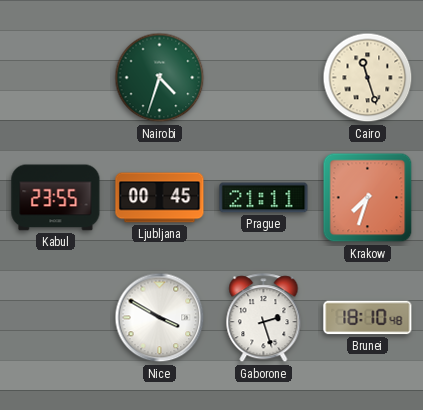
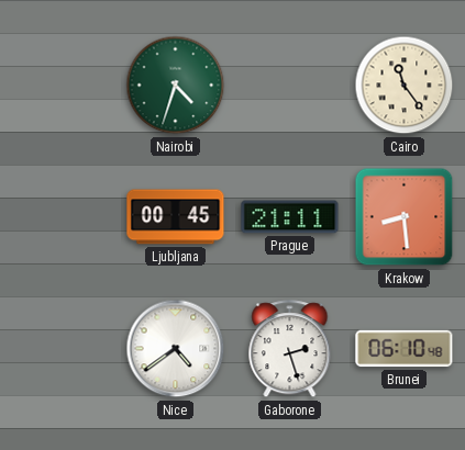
Cairo: 11:27 -> 11:24 (405, 86)
Kabul: 23:55 -> none (56, 198)
Krakow: 7:33 -> 8:29 (405, 217)
Nice: 3:50 -> 4:39 (176, 349)
Brunei: 18:10 -> 06:10 (405, 349)
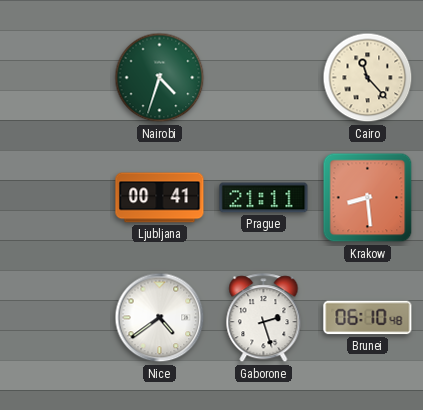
Cairo: 11:24 -> 11:23 (368, 78)
Ljubljana: 00:45 -> 00:41 (160, 198)
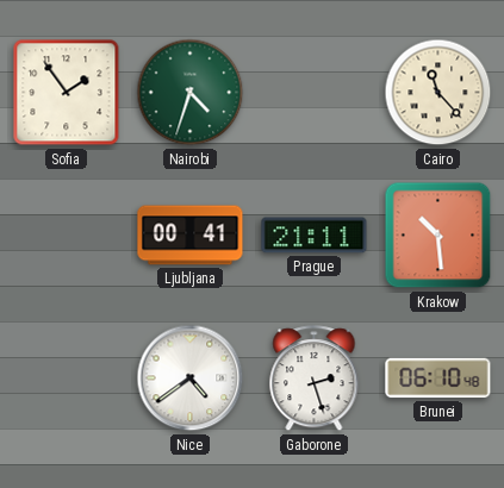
Sofia: none -> 1:54 (67, 93)
Krakow: 8:29 -> 10:29 (438, 236)
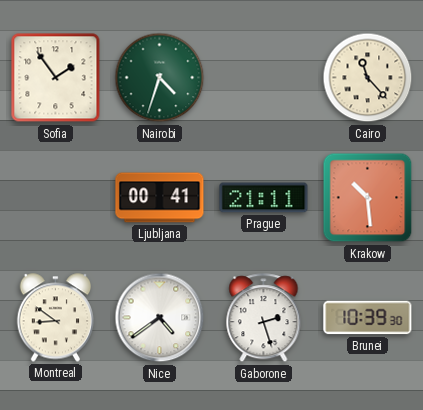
Montreal: none -> 8:51 (56, 318)
Brunei: 06:10 -> 10:39 (368, 318)
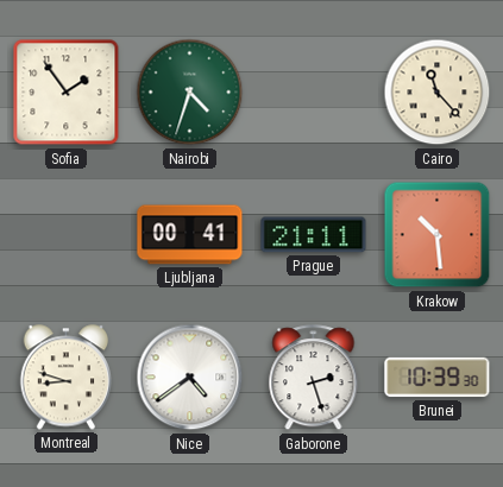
Montreal: 8:51 -> 8:48 (67, 378)
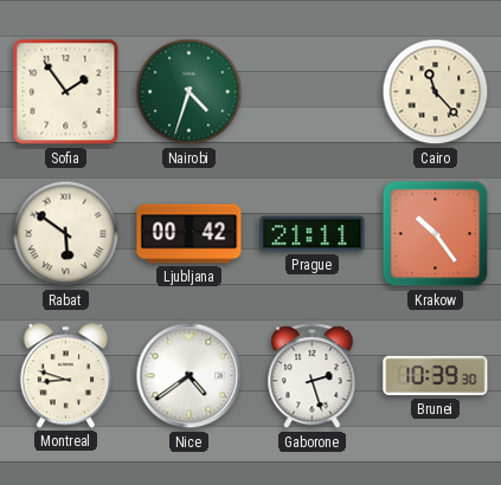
Rabat: none -> 5:51 (66, 234)
Ljubljana: 00:41 -> 00:42 (190, 234)
Krakow: 10:29 -> 10:24 (436, 234)
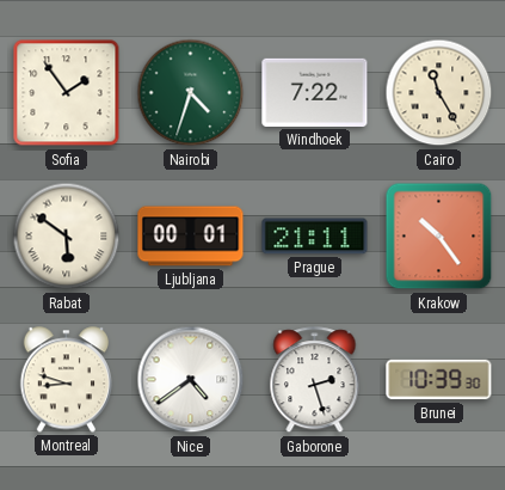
Windhoek: none -> 7:22 (315, 92)
Cairo: 11:23 -> 11:25 (439, 93)
Ljubljana: 00:42 -> 00:01 (191, 237)
